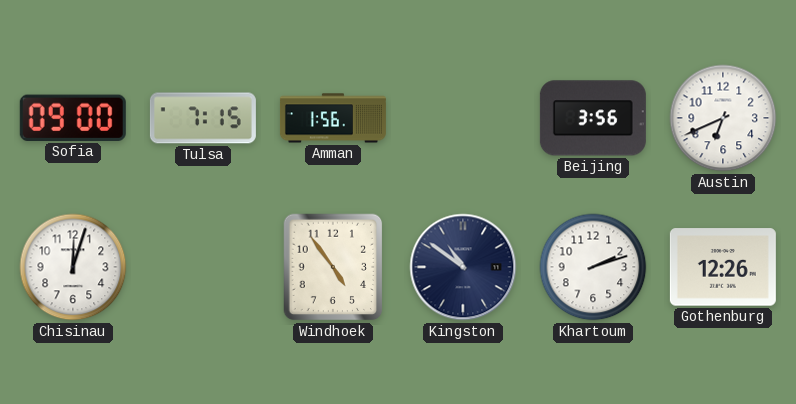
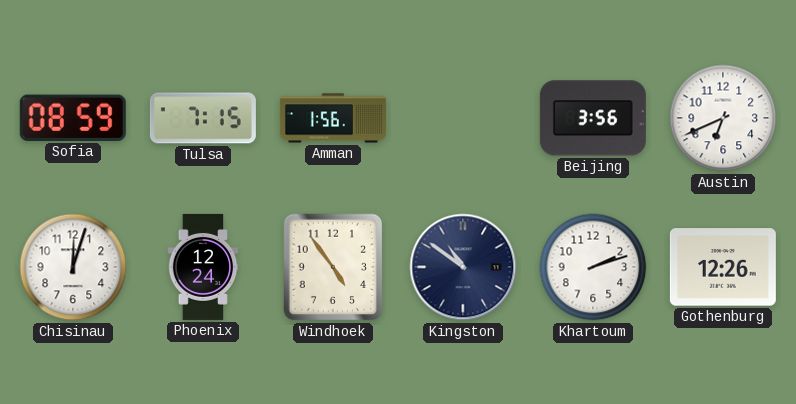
Sofia: 09:00 -> 08:59 (73, 118)
Phoenix: none -> 12:24 (203, 267)
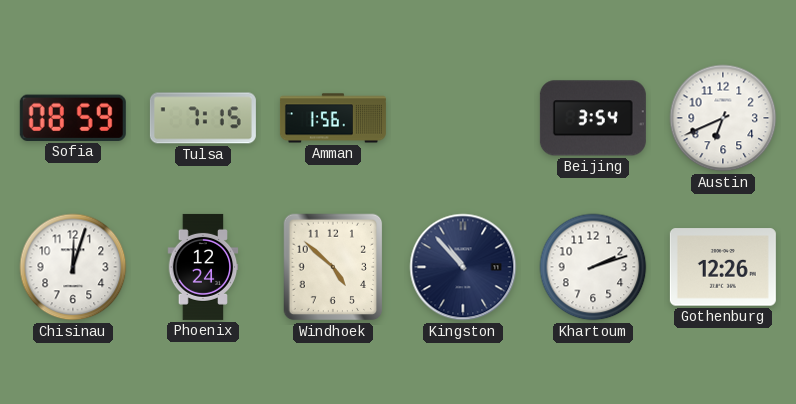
Beijing: 3:56 -> 3:54 (593, 118)
Windhoek: 4:54 -> 4:52 (333, 267)
Kingston: 10:51 -> 10:53 (463, 267)
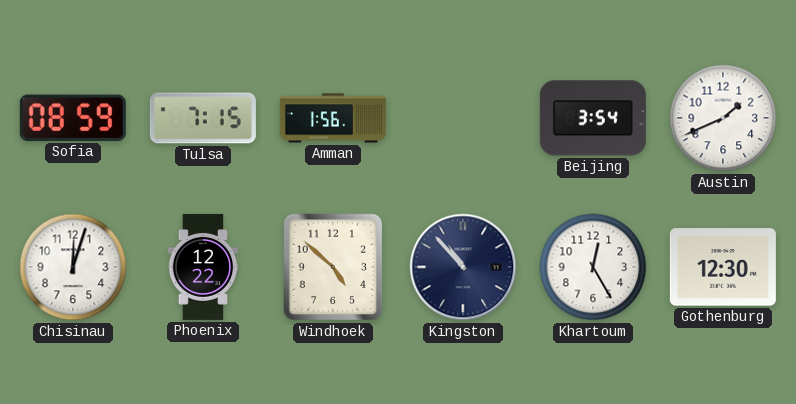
Austin: 6:41 -> 1:41 (723, 118)
Phoenix: 12:24 -> 12:22 (203, 267)
Khartoum: 2:12 -> 12:25 (593, 267)
Gothenburg: 12:26 -> 12:30 (723, 267)
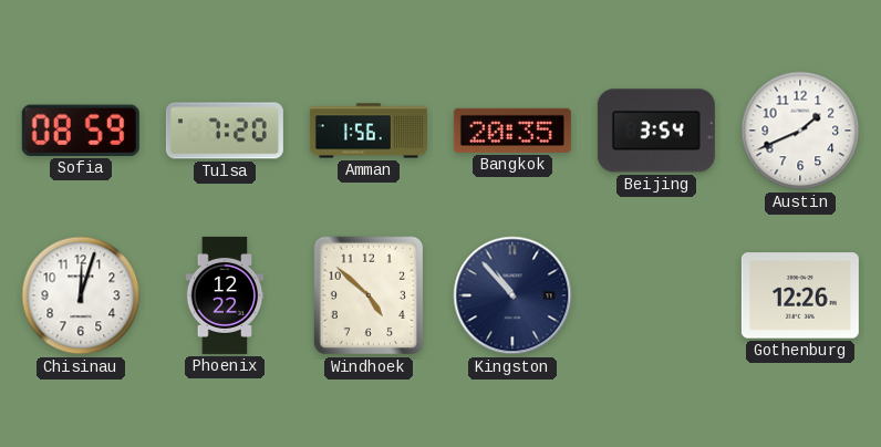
Tulsa: 7:15 -> 7:20 (225, 131)
Bangkok: none -> 20:35 (512, 131)
Khartoum: 12:25 -> none (593, 267)
Gothenburg: 12:30 -> 12:26 (800, 295)
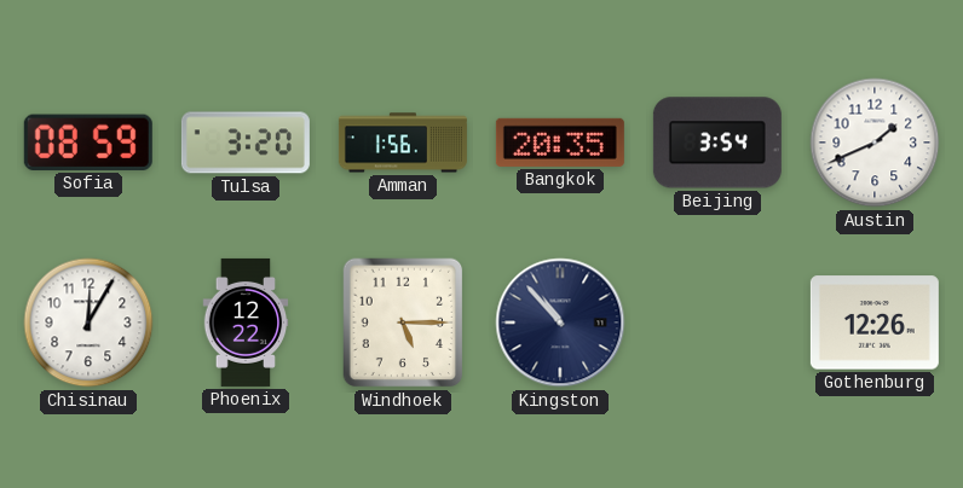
Tulsa: 7:20 -> 3:20 (246, 143)
Chisinau: 12:03 -> 12:05 (88, 323)
Windhoek: 4:52 -> 5:15 (403, 323)
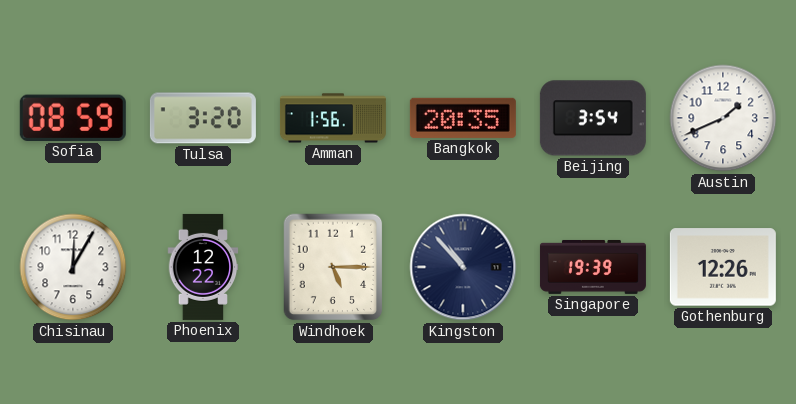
Singapore: none -> 19:39 (593, 267)
